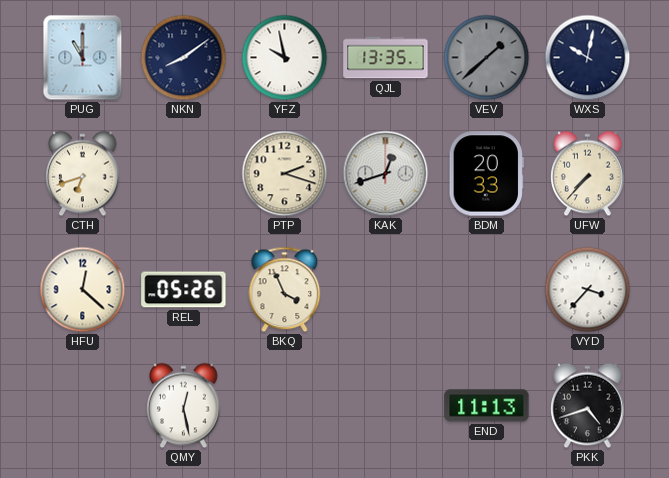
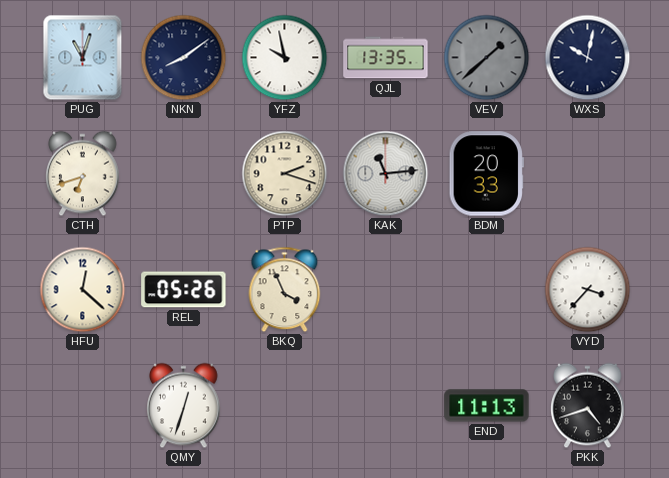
PUG: 11:00 -> 11:03 (83, 58)
KAK: 12:42 -> 11:14 (386, 174)
UFW: 7:37 -> none (588, 174)
QMY: 12:28 -> 12:33 (184, 406)
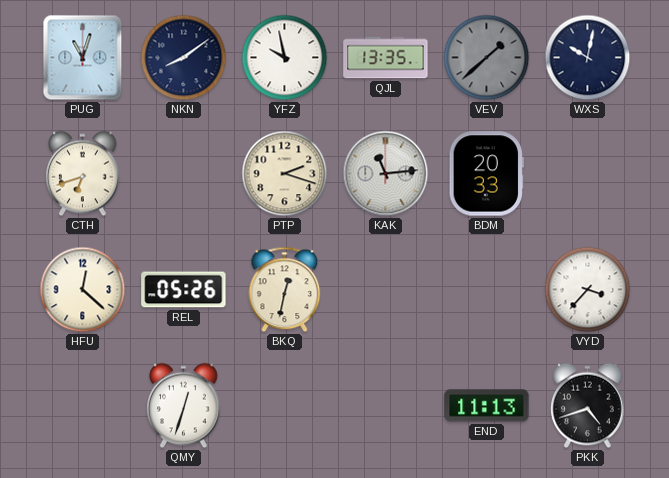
BKQ: 3:56 -> 12:32 (285, 290)
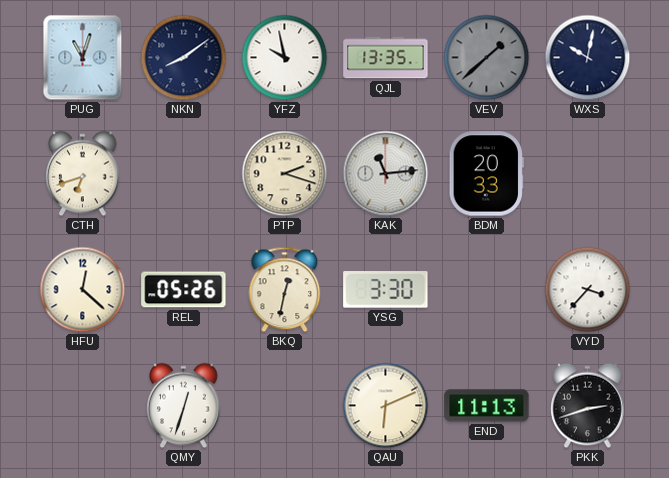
YSG: none -> 3:30 (386, 290)
QAU: none -> 6:11 (386, 406)
PKK: 4:42 -> 2:42 (588, 406)
